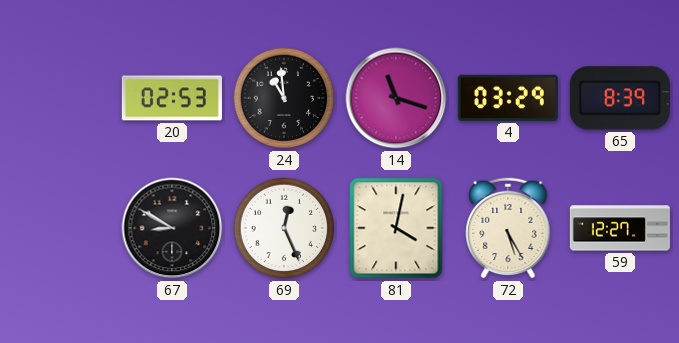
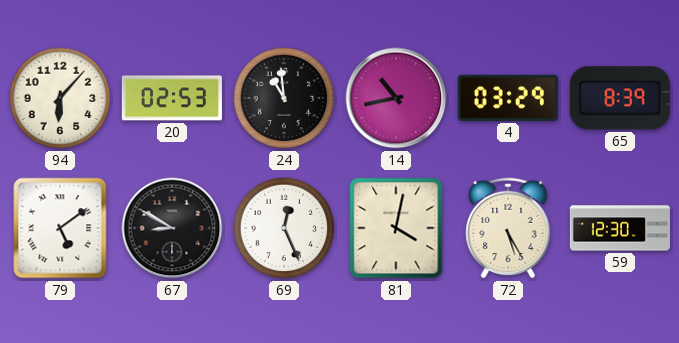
94: none -> 6:07 (60, 98)
14: 11:18 -> 10:43 (396, 98)
79: none -> 5:09 (60, 228)
59: 12:27 -> 12:30 (620, 228)
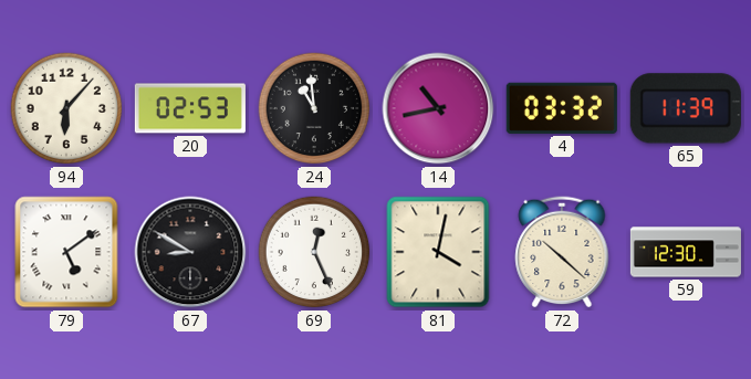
4: 03:29 -> 03:32 (562, 108)
65: 8:39 -> 11:39 (686, 108)
72: 5:25 -> 10:22 (562, 252)
